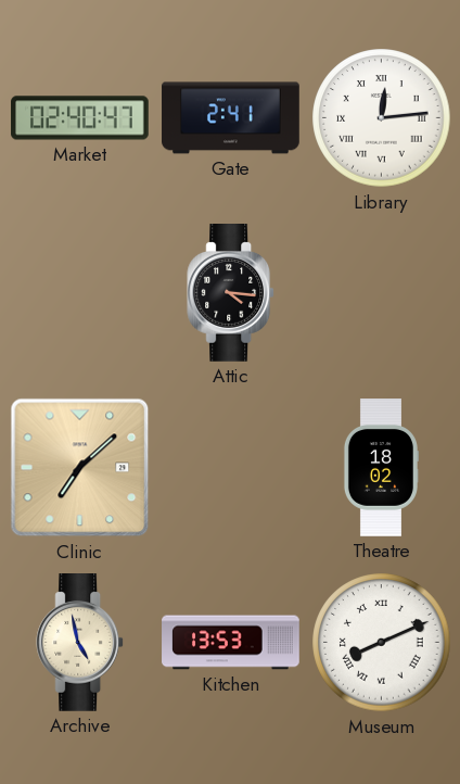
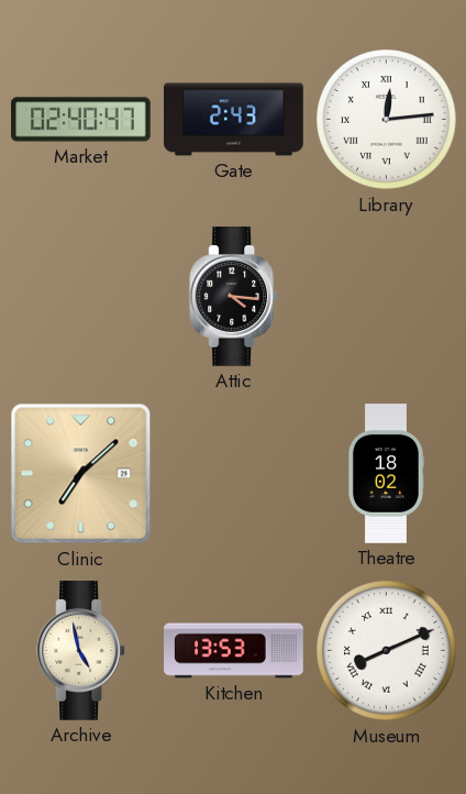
Gate: 2:41 -> 2:43 (234, 120)
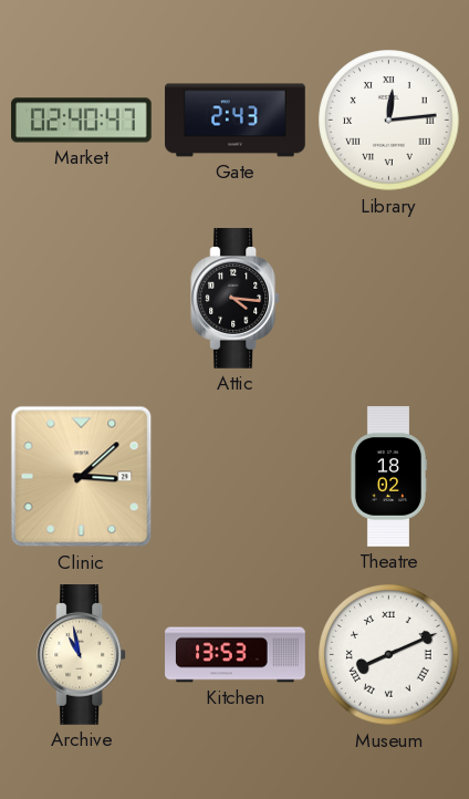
Clinic: 7:08 -> 3:08 (82, 477)
Archive: 4:58 -> 10:58 (82, 655)
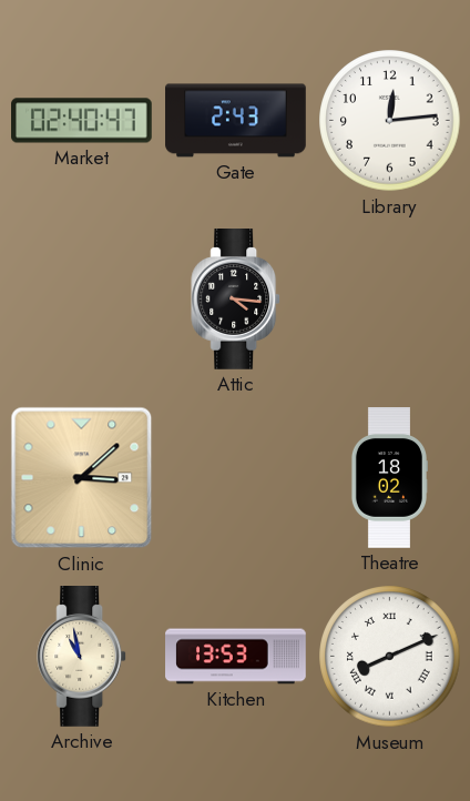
Library numerals: Roman -> Arabic (390, 121)
